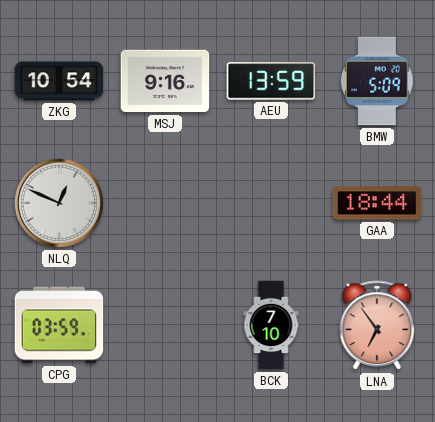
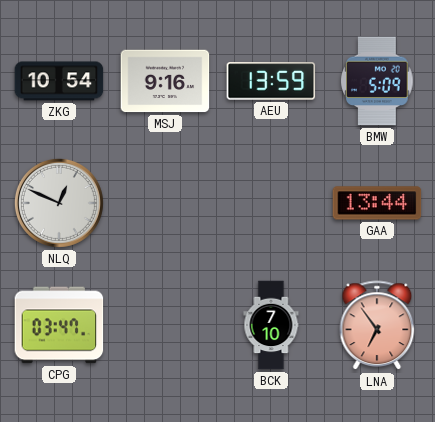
GAA: 18:44 -> 13:44 (377, 203)
CPG: 03:59 -> 03:47 (59, 325)
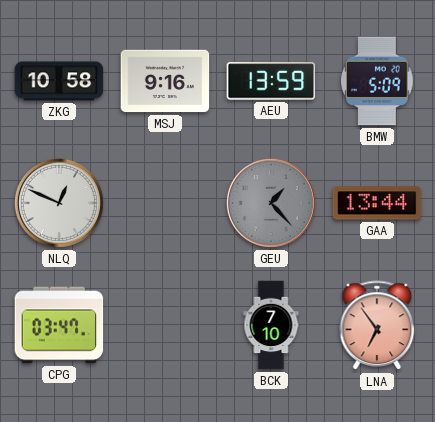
ZKG: 10:54 -> 10:58 (59, 81)
GEU: none -> 1:23 (271, 203)
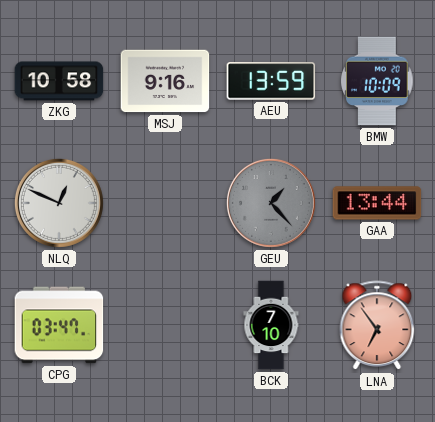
BMW: 5:09 -> 10:09 (377, 81)
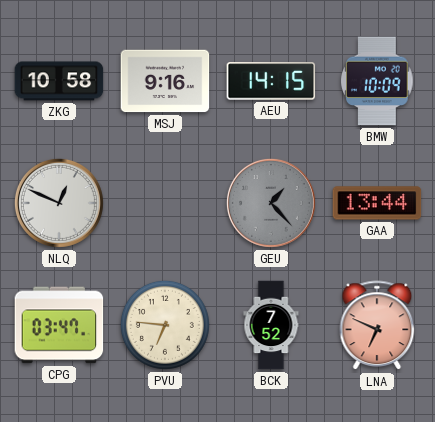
AEU: 13:59 -> 14:15 (271, 81)
PVU: none -> 6:46 (165, 325)
BCK: 7:10 -> 7:52 (271, 325)
LNA: 6:54 -> 6:49 (377, 326)
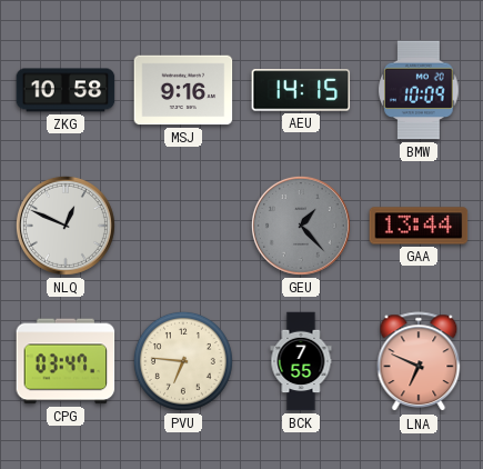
BCK: 7:52 -> 7:55 (301, 361)
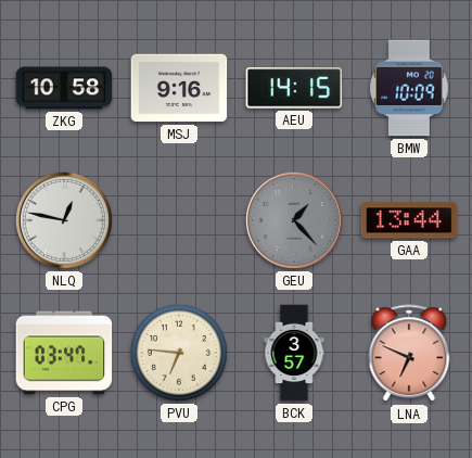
NLQ: 12:49 -> 12:47 (64, 220)
BCK: 7:55 -> 3:57 (294, 353)
